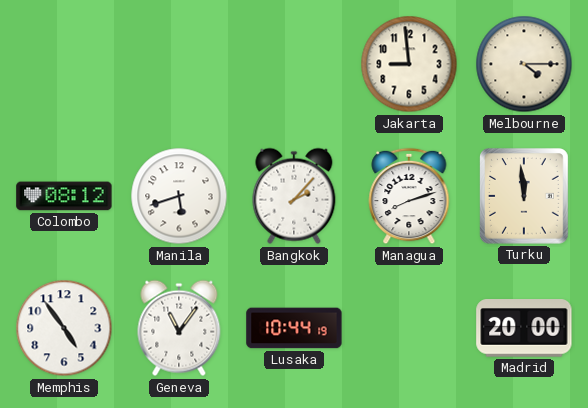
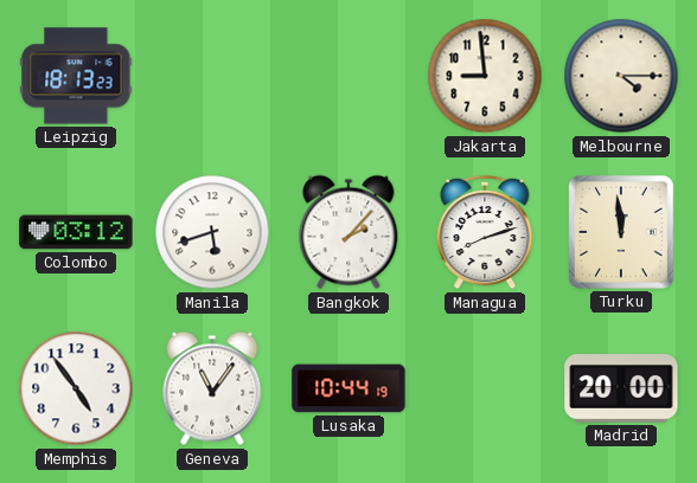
Leipzig: none -> 18:13 (76, 76)
Colombo: 08:12 -> 03:12 (76, 232)
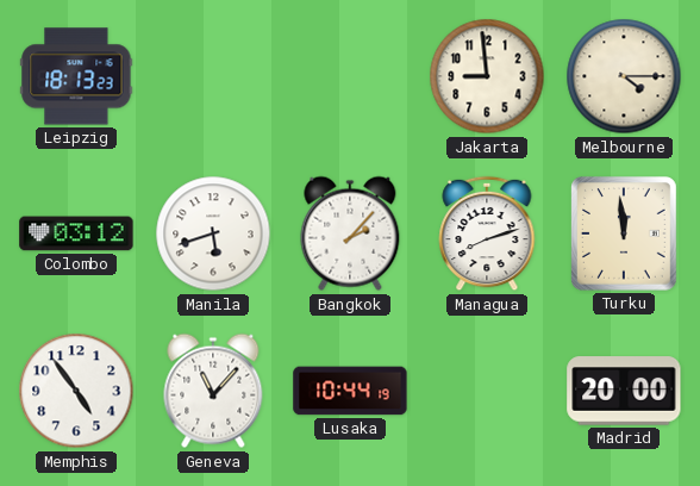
Geneva: 11:06 -> 11:07 (213, 391)
